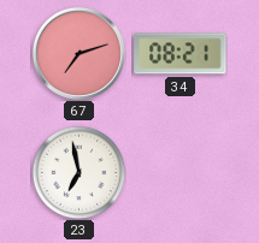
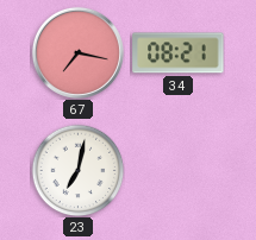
67: 7:12 -> 7:17 (77, 52)
23: 6:58 -> 7:02 (77, 170)
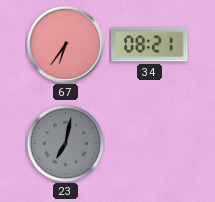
67: 7:17 -> 6:36 (65, 44)
23 dial: white -> grey (65, 143)
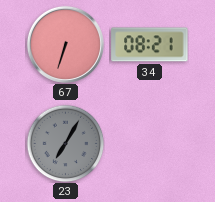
67: 6:36 -> 6:33 (65, 44)
23: 7:02 -> 7:05 (65, 143)
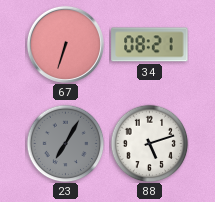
88: none -> 5:12 (149, 143)
